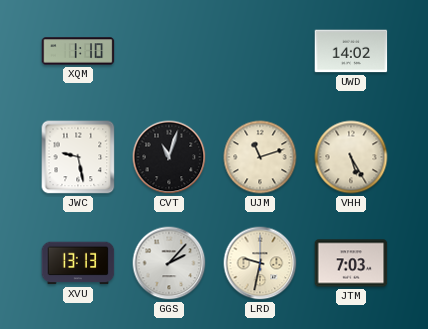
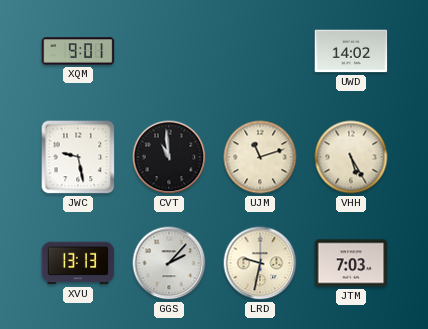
XQM: 1:10 -> 9:01 (78, 51)
CVT: 11:03 -> 10:59 (169, 157)
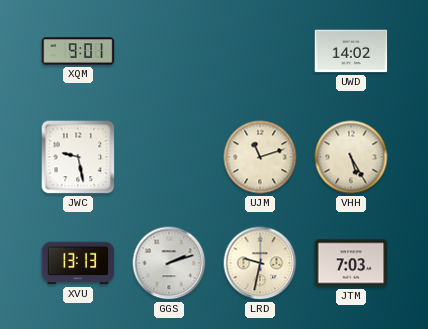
CVT: 10:59 -> none (169, 157)
GGS: 2:07 -> 2:12 (169, 263)
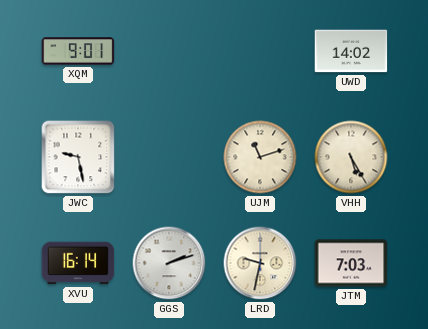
XVU: 13:13 -> 16:14 (78, 263)
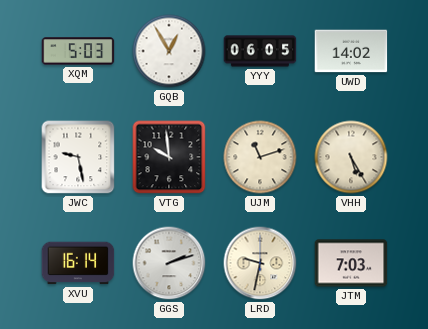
XQM: 9:01 -> 5:03 (78, 51)
GQB: none -> 12:55 (169, 51)
YYY: none -> 06:05 (260, 51)
VTG: none -> 9:59 (169, 157)
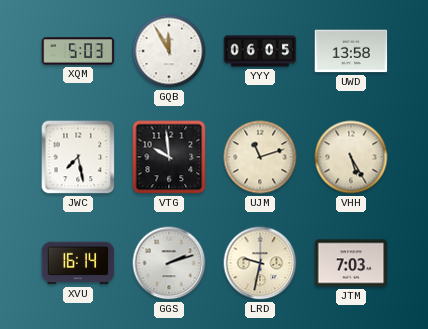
GQB: 12:55 -> 11:55 (169, 51)
UWD: 14:02 -> 13:58 (351, 51)
JWC: 9:28 -> 7:28 (78, 157)
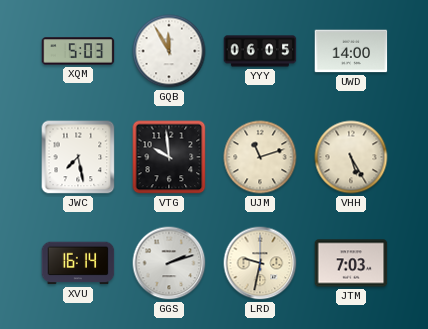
UWD: 13:58 -> 14:00 (351, 51)
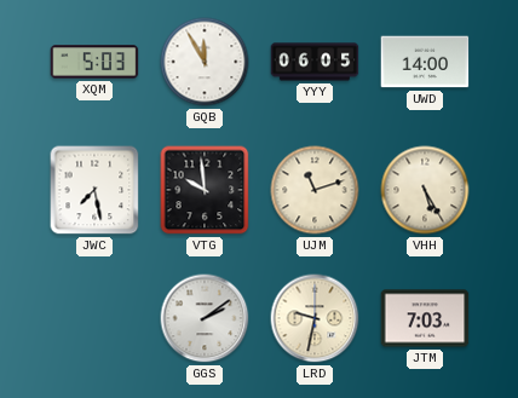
XVU: 16:14 -> none (78, 263)
GGS: 2:12 -> 2:09 (205, 318)
